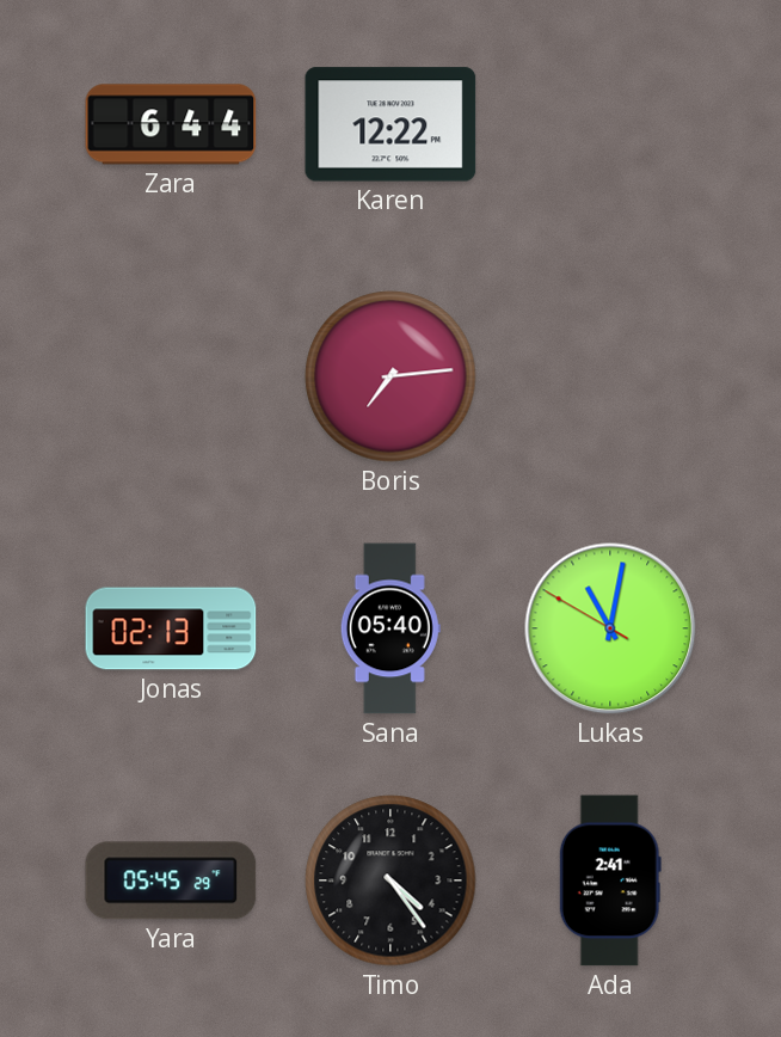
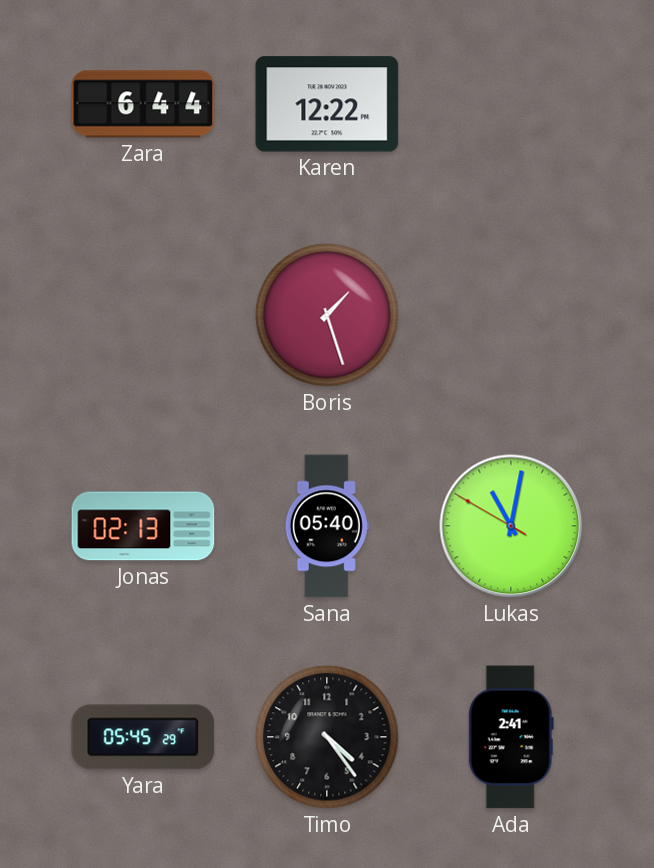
Boris: 7:14 -> 1:27 (327, 315)
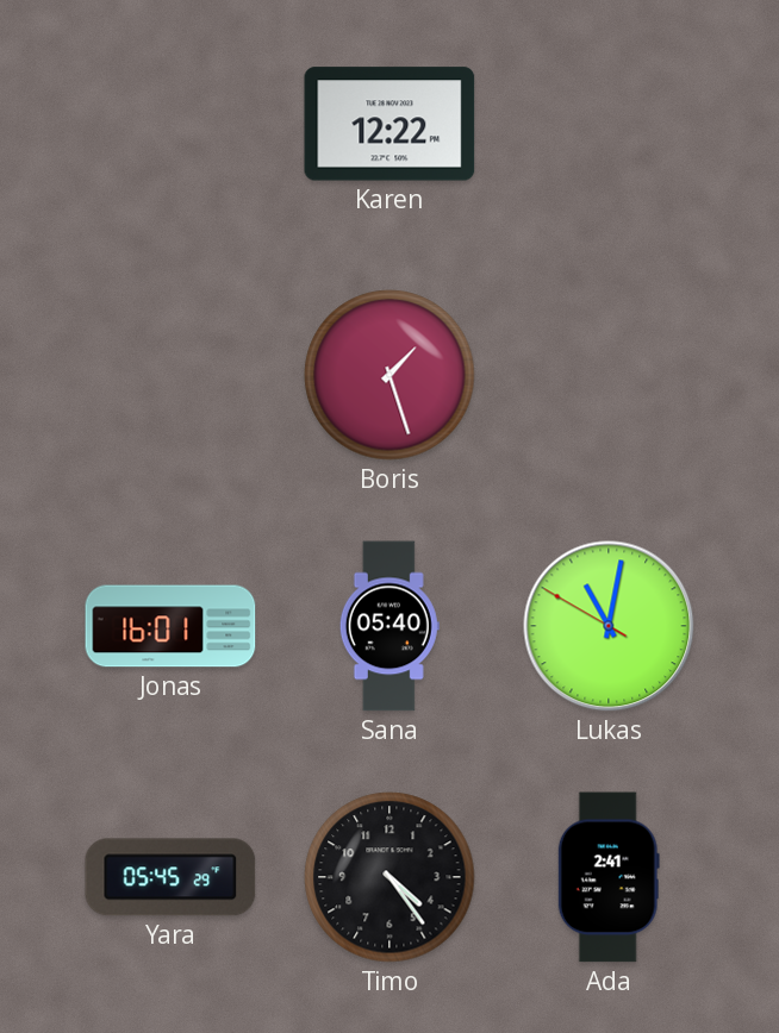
Zara: 6:44 -> none (143, 104)
Jonas: 02:13 -> 16:01 (170, 626)
